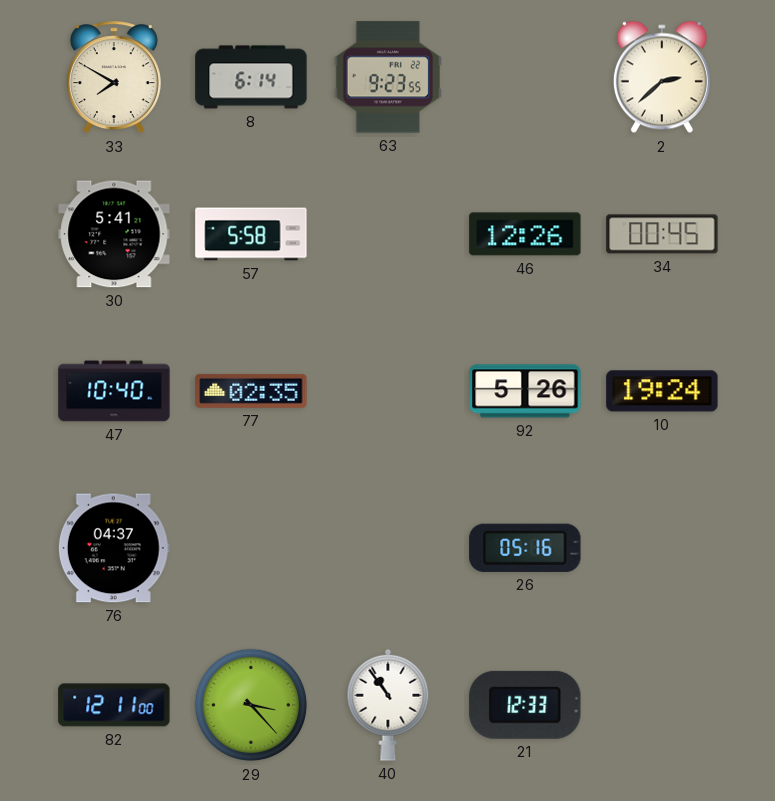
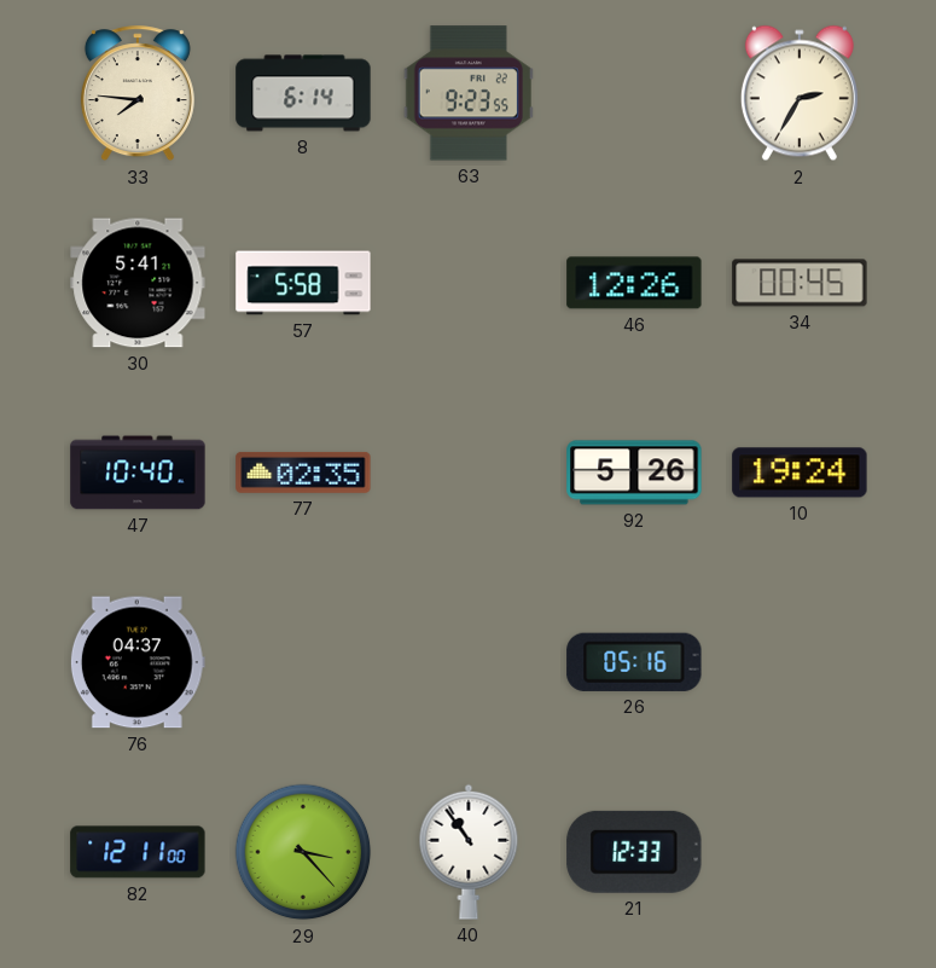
33: 7:50 -> 7:46 (138, 94)
2: 2:38 -> 2:35 (800, 93)
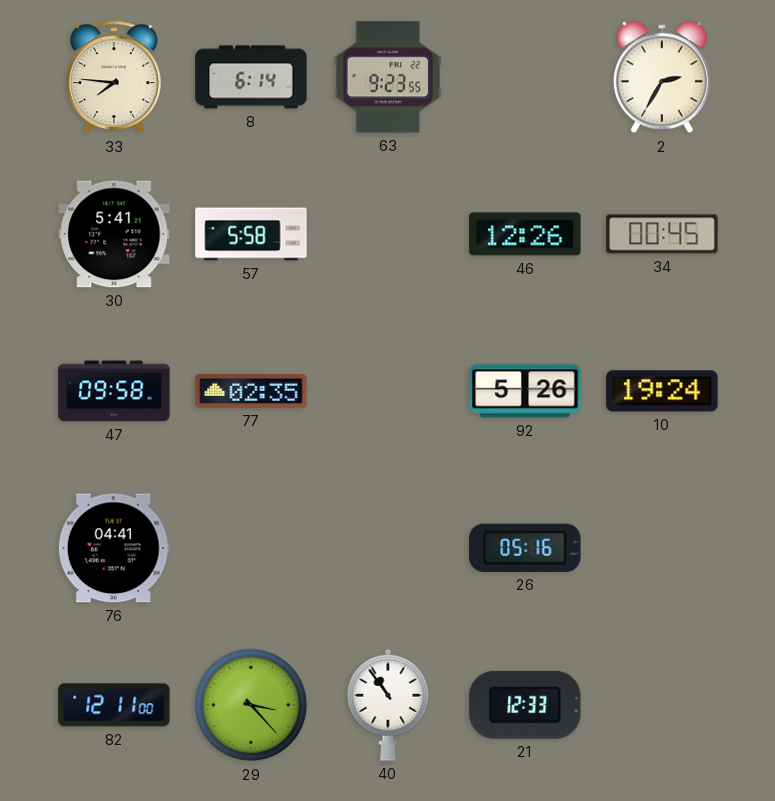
47: 10:40 -> 09:58 (114, 391)
76: 04:37 -> 04:41 (114, 548)
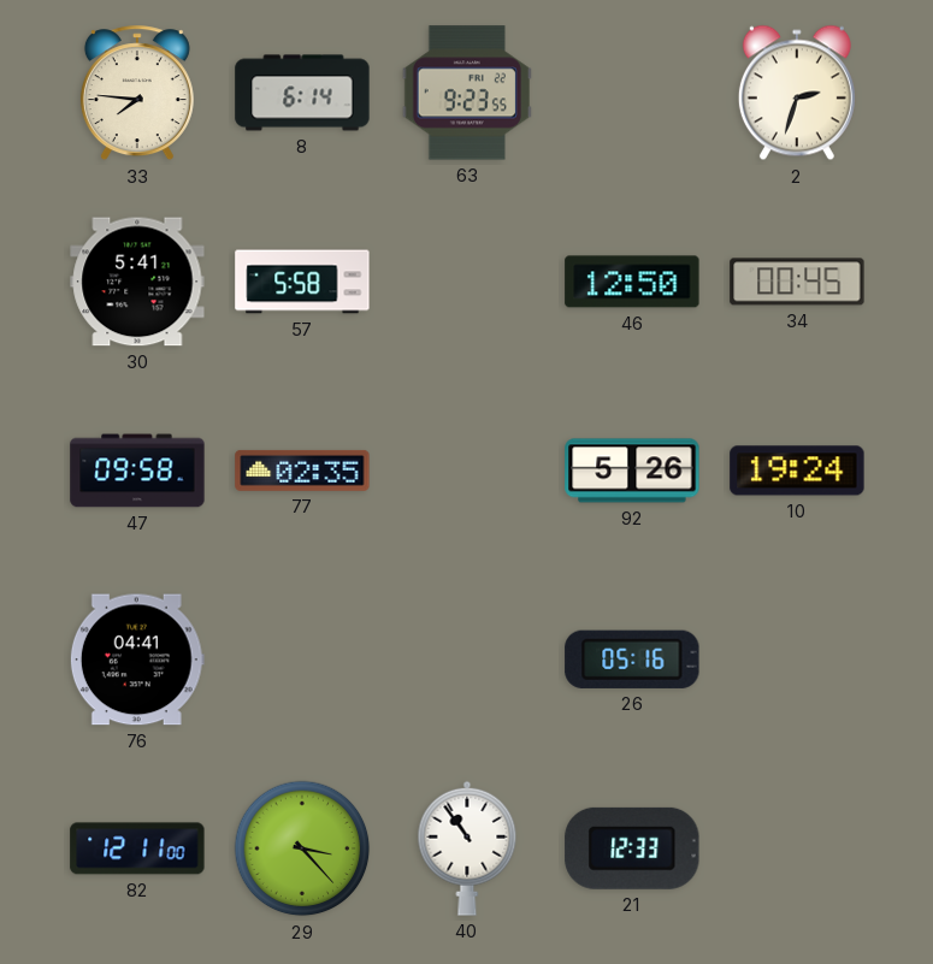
2: 2:35 -> 2:33 (797, 93)
46: 12:26 -> 12:50 (632, 282)
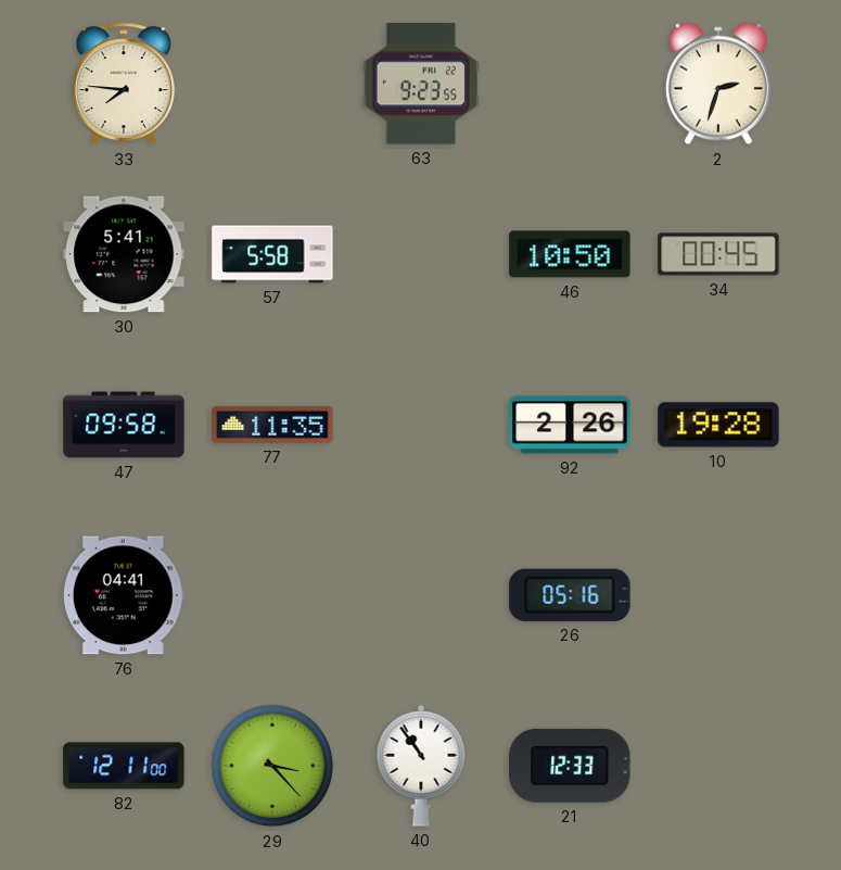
8: 6:14 -> none (302, 93)
46: 12:50 -> 10:50 (570, 254)
77: 02:35 -> 11:35 (272, 425)
92: 5:26 -> 2:26 (570, 425)
10: 19:24 -> 19:28 (718, 425)
